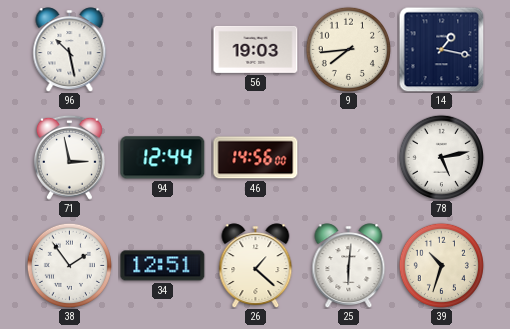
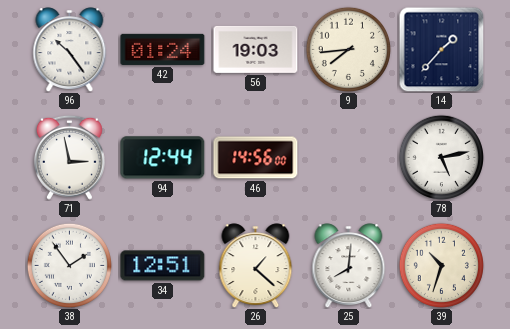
96: 10:28 -> 10:24 (70, 49)
42: none -> 01:24 (163, 49)
14: 1:17 -> 1:37 (441, 49)
25: 6:01 -> 8:01 (349, 265)
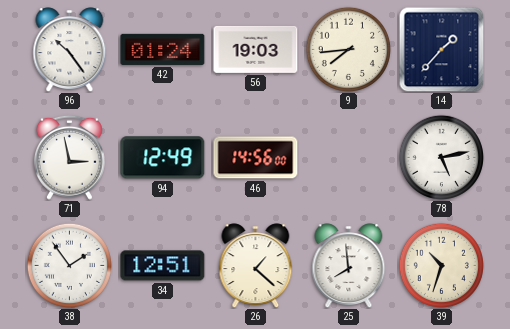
94: 12:44 -> 12:49 (163, 158)
25: 8:01 -> 7:59 (349, 265)
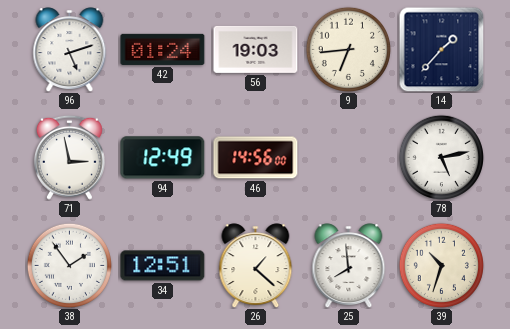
96: 10:24 -> 5:12 (70, 49)
9: 7:44 -> 6:44 (348, 49)
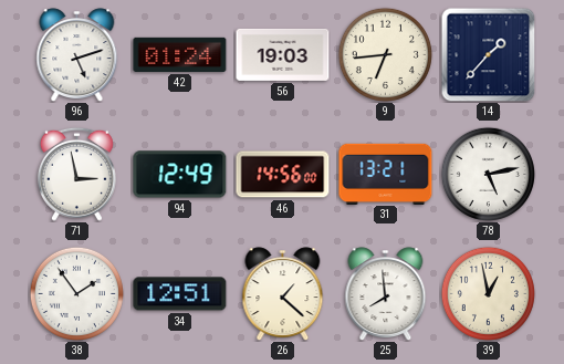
31: none -> 13:21 (386, 174)
39: 10:33 -> 12:58 (488, 293)
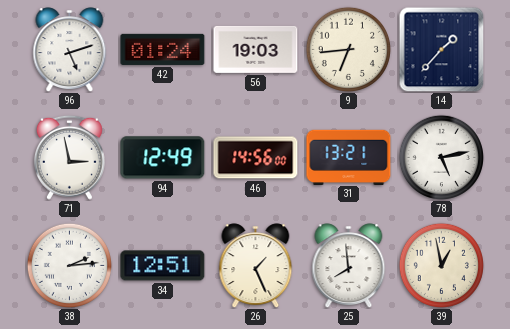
38: 1:54 -> 2:14 (69, 265)
26: 1:22 -> 1:26 (256, 265)
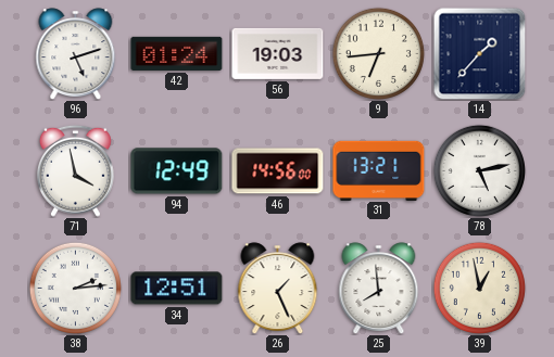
71: 2:58 -> 3:58 (75, 170)
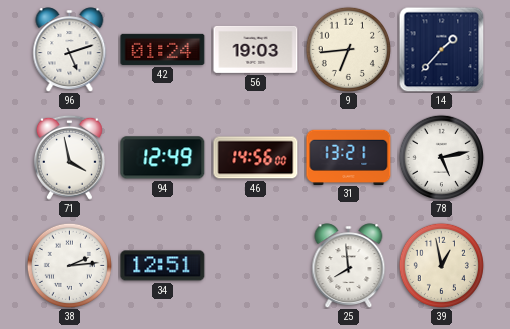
26: 1:26 -> none (278, 288)
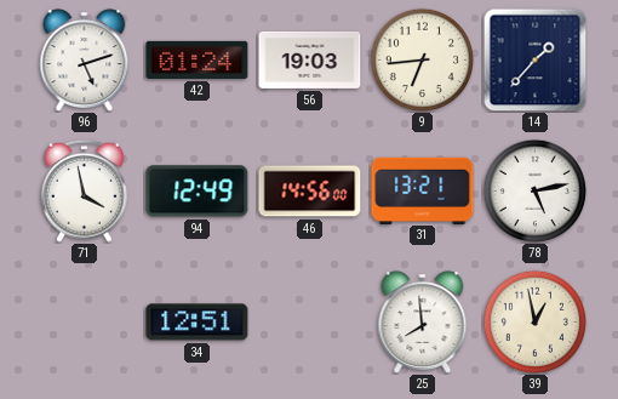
38: 2:14 -> none (69, 265)
